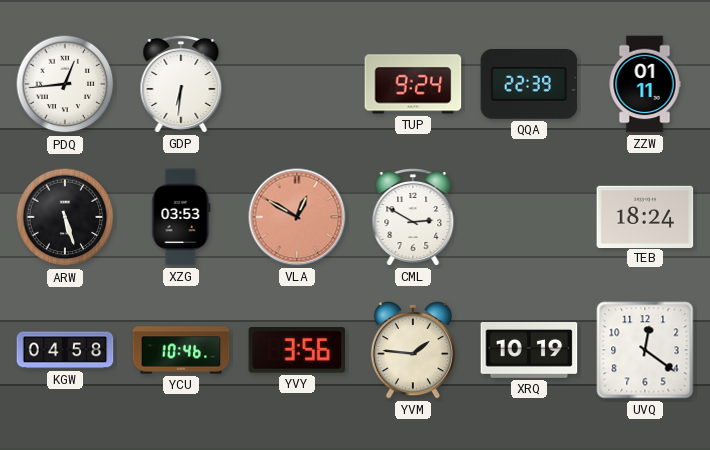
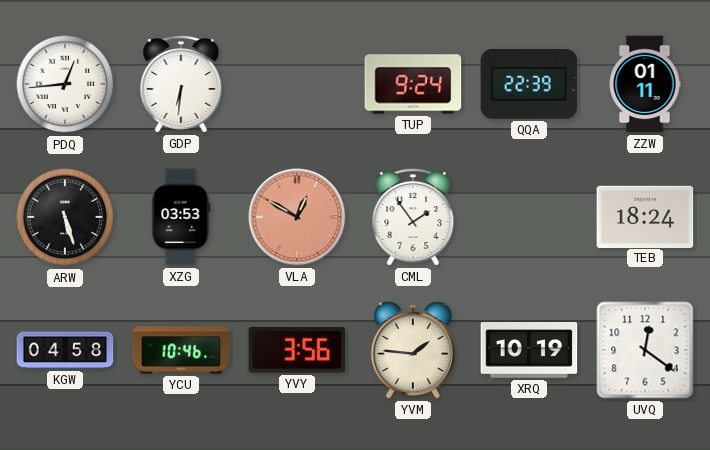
CML: 2:50 -> 1:54 (413, 217)
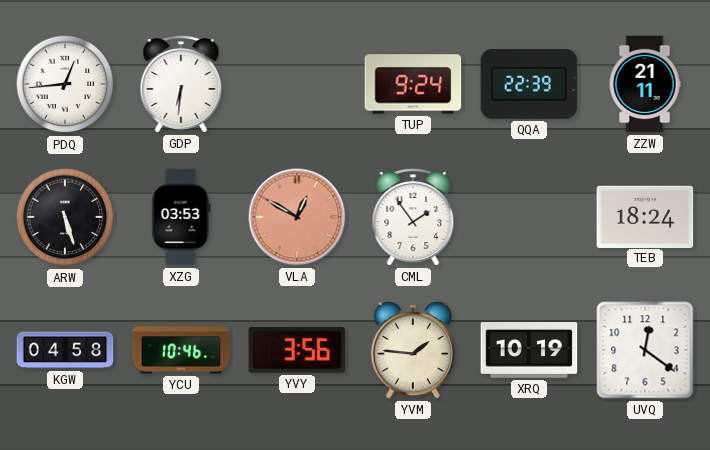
ZZW: 01:11 -> 21:11 (645, 84)
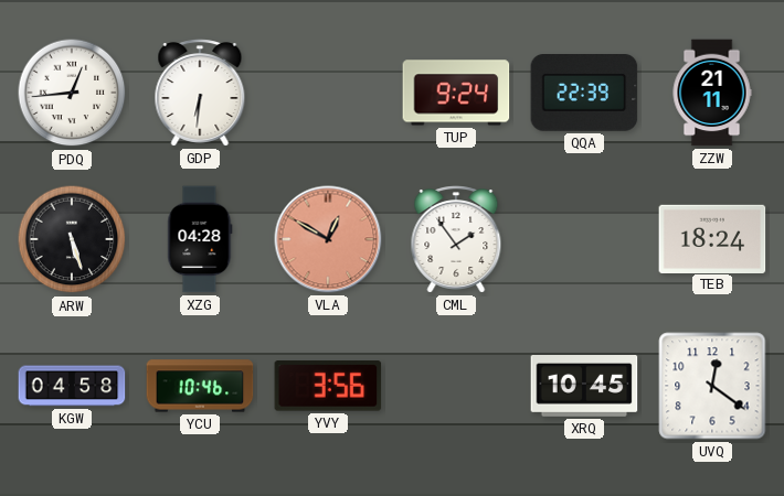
XZG: 03:53 -> 04:28 (200, 239)
YVM: 1:46 -> none (412, 350)
XRQ: 10:19 -> 10:45 (584, 387)
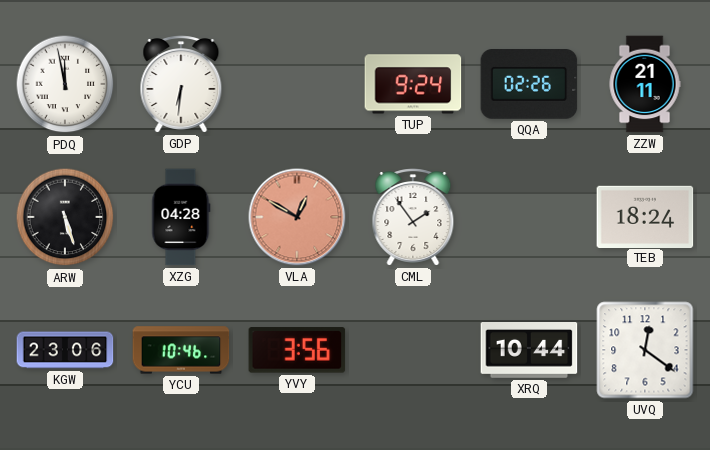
PDQ: 12:44 -> 11:58 (65, 84)
QQA: 22:39 -> 02:26 (529, 85)
KGW: 04:58 -> 23:06 (65, 350)
XRQ: 10:45 -> 10:44 (529, 351)
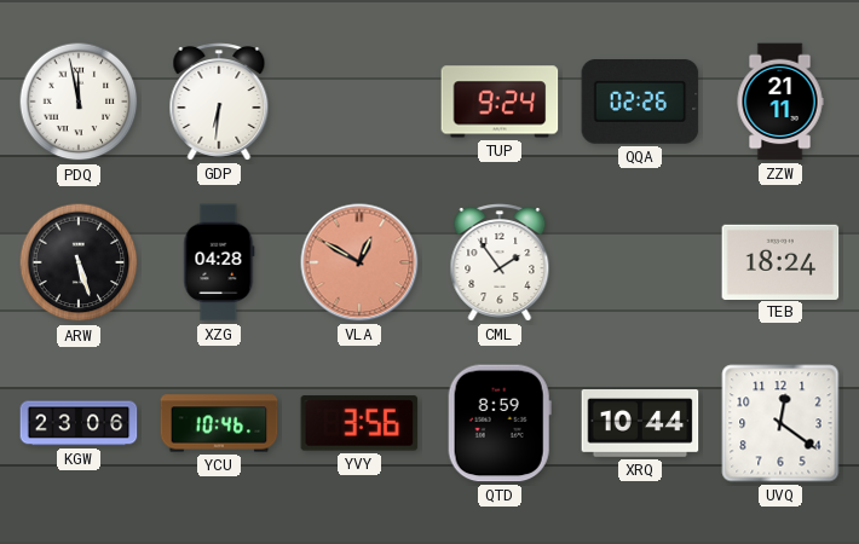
QTD: none -> 8:59 (500, 423)
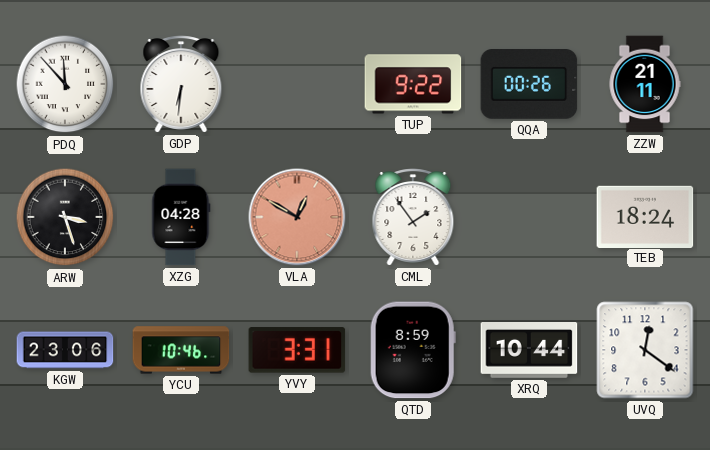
PDQ: 11:58 -> 11:53 (65, 84)
TUP: 9:24 -> 9:22 (413, 84)
QQA: 02:26 -> 00:26 (529, 85)
ARW: 5:27 -> 3:27 (65, 217)
YVY: 3:56 -> 3:31 (297, 350)
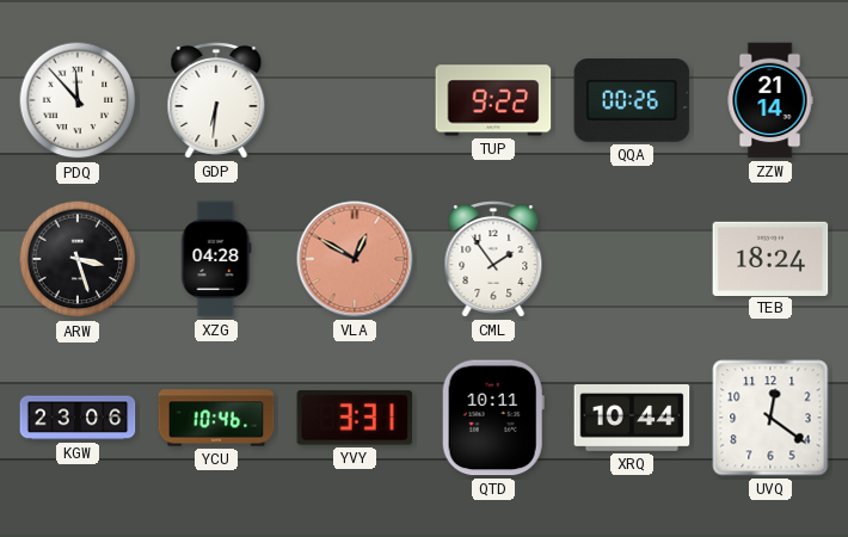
ZZW: 21:11 -> 21:14 (770, 100)
QTD: 8:59 -> 10:11 (493, 418)
